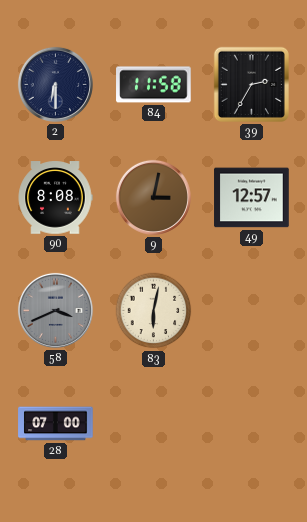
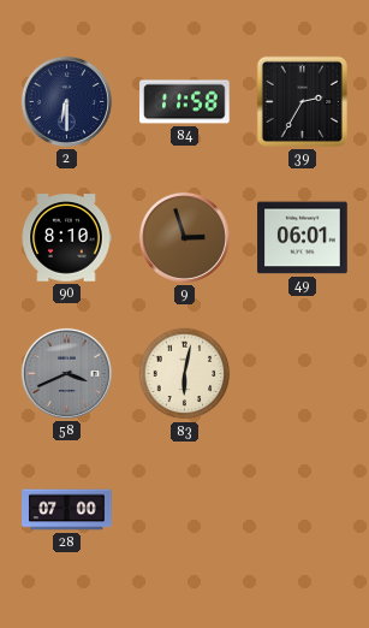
90: 8:08 -> 8:10 (66, 238)
9: 3:02 -> 2:57 (184, 237)
49: 12:57 -> 06:01 (303, 238)
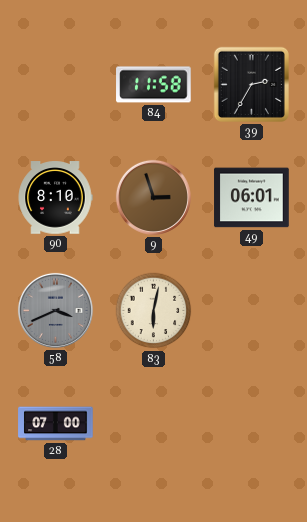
2: 6:30 -> none (66, 101)
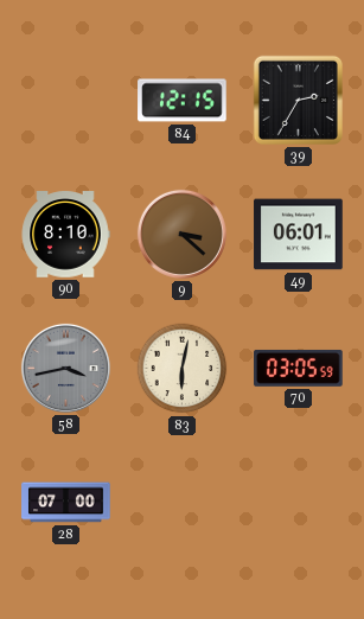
84: 11:58 -> 12:15 (183, 101)
9: 2:57 -> 3:22 (181, 234)
58: 3:41 -> 3:43 (65, 368)
70: none -> 03:05 (299, 368)
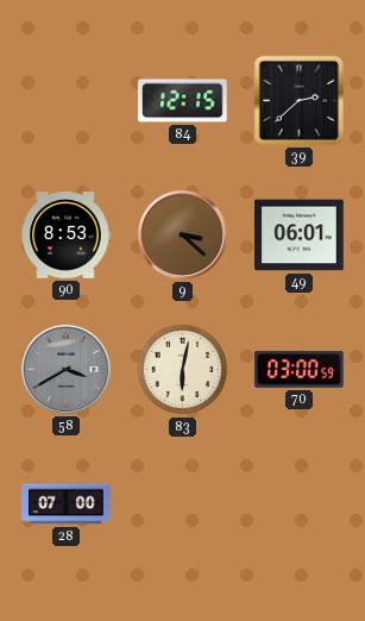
39: 2:35 -> 2:38 (298, 100)
90: 8:10 -> 8:53 (65, 236)
58: 3:43 -> 3:40 (65, 369)
70: 03:05 -> 03:00 (300, 369)
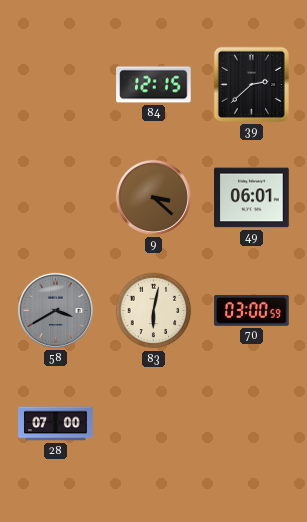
90: 8:53 -> none (65, 236)
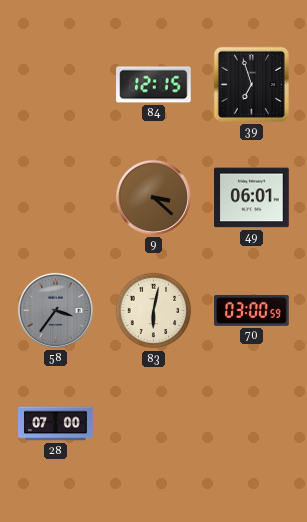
39: 2:38 -> 6:57 (251, 84)
58: 3:40 -> 3:36 (55, 310)
